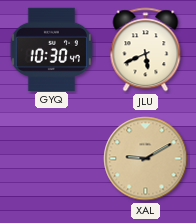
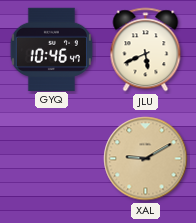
GYQ: 10:30 -> 10:46 (51, 49)
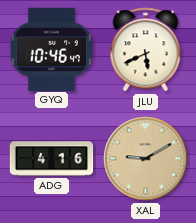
ADG: none -> 4:16 (52, 159)
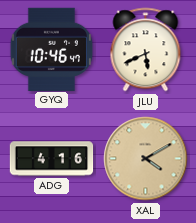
XAL: 9:10 -> 4:10 (146, 159)
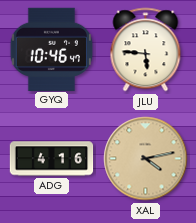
JLU: 5:41 -> 5:46 (146, 50)
XAL: 4:10 -> 4:13 (146, 159)
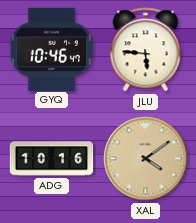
ADG: 4:16 -> 10:16 (52, 159)
XAL: 4:13 -> 4:09 (146, 159)
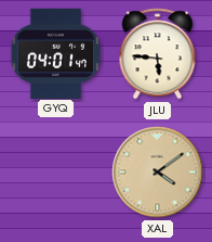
GYQ: 10:46 -> 04:01 (55, 53)
ADG: 10:16 -> none (52, 159)
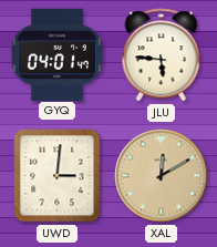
UWD: none -> 3:01 (58, 176)
XAL: 4:09 -> 12:10 (162, 176)
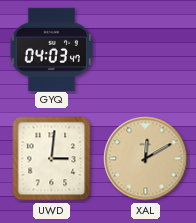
GYQ: 04:01 -> 04:03 (51, 49)
JLU: 5:46 -> none (162, 55)
